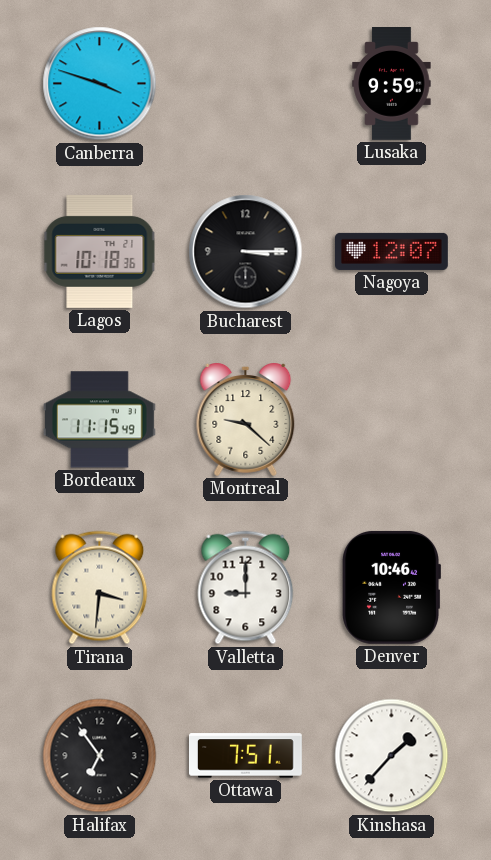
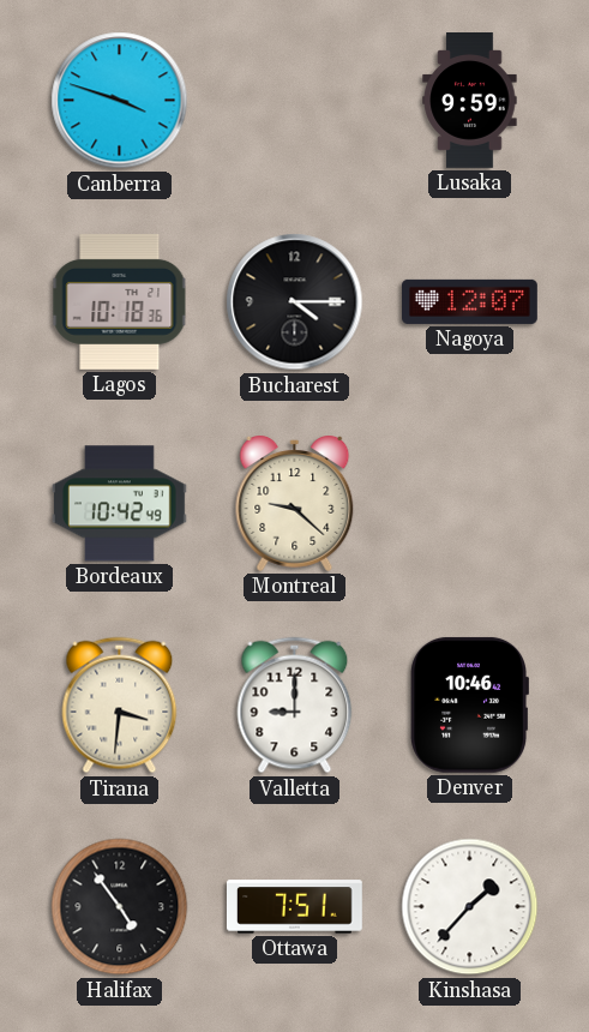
Bucharest: 3:15 -> 4:15 (295, 302)
Bordeaux: 11:15 -> 10:42 (119, 504)
Halifax: 6:54 -> 4:54 (120, 907)
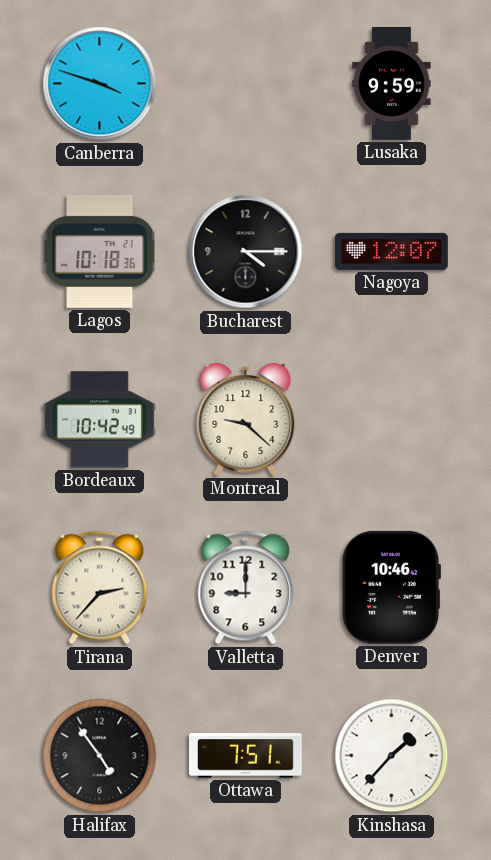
Tirana: 3:31 -> 2:37 (100, 588)
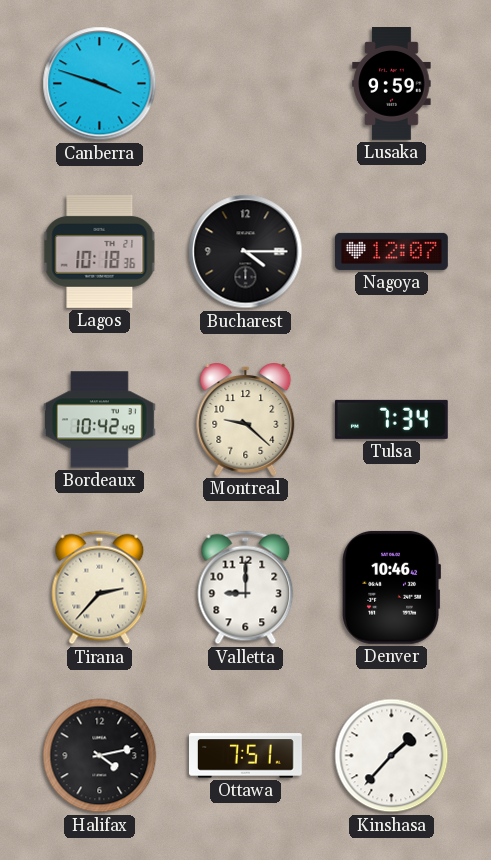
Tulsa: none -> 7:34 (391, 419)
Halifax: 4:54 -> 4:13 (100, 756)
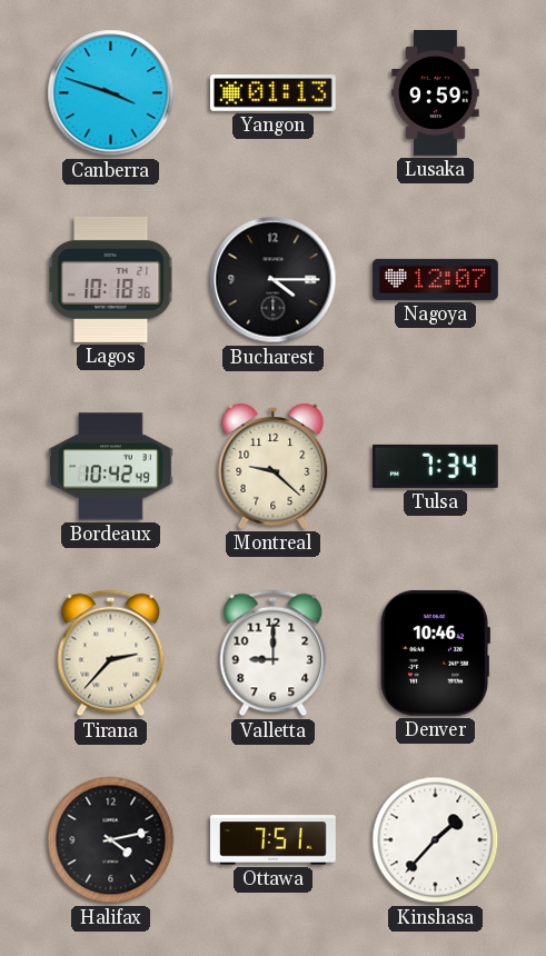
Yangon: none -> 01:13 (274, 93)
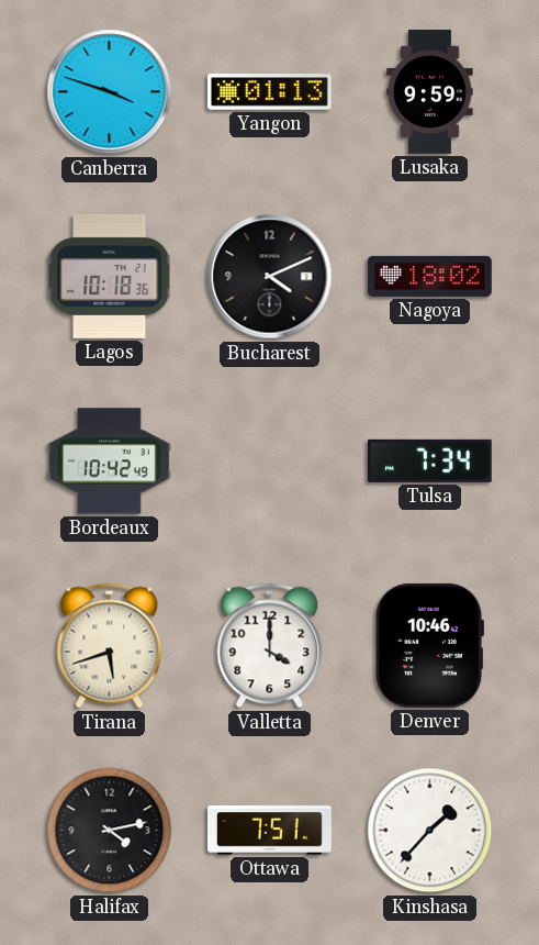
Bucharest: 4:15 -> 4:11 (270, 277)
Nagoya: 12:07 -> 18:02 (430, 276)
Montreal: 9:22 -> none (274, 467)
Tirana: 2:37 -> 5:42 (110, 646)
Valletta: 9:00 -> 4:00 (270, 646)
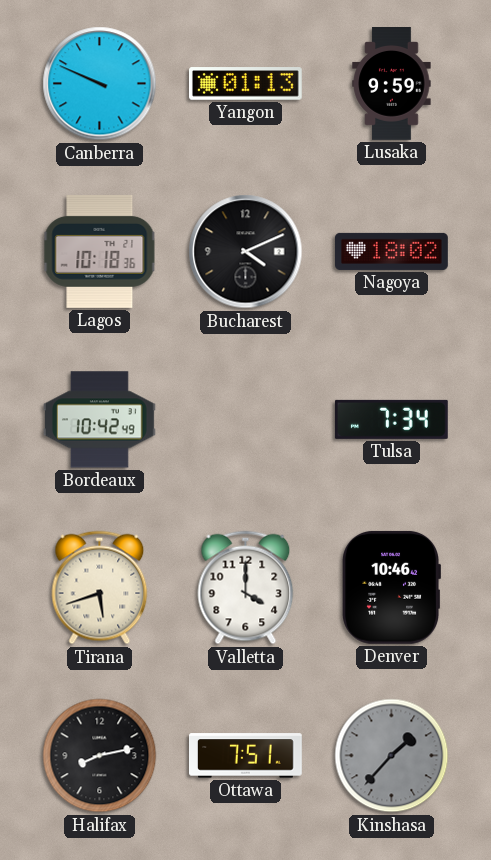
Canberra: 3:48 -> 9:49 (100, 84)
Halifax: 4:13 -> 8:13 (100, 756)
Kinshasa dial: white -> grey (392, 756)
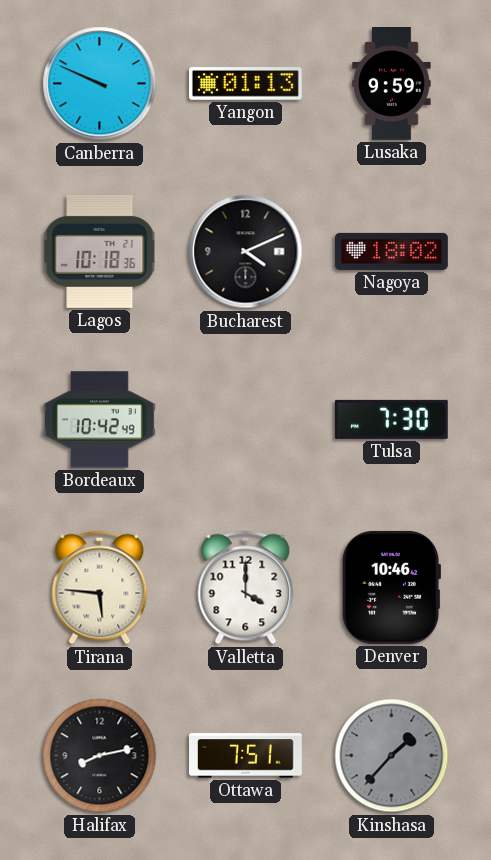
Tulsa: 7:34 -> 7:30 (391, 419)
Tirana: 5:42 -> 5:46 (100, 588)
